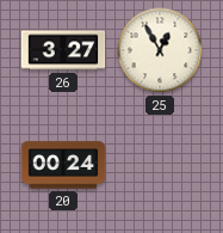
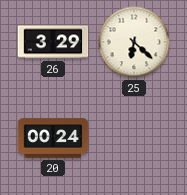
26: 3:27 -> 3:29 (53, 42)
25: 12:55 -> 6:22 (134, 42)
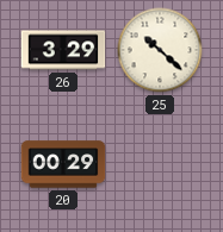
25: 6:22 -> 10:22 (160, 50)
20: 00:24 -> 00:29 (63, 164)
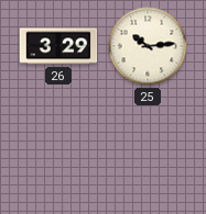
25: 10:22 -> 10:14 (148, 46)
20: 00:29 -> none (63, 164)
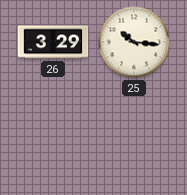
25: 10:14 -> 10:16 (134, 42)
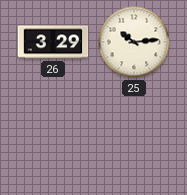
25: 10:16 -> 10:14 (134, 42)
